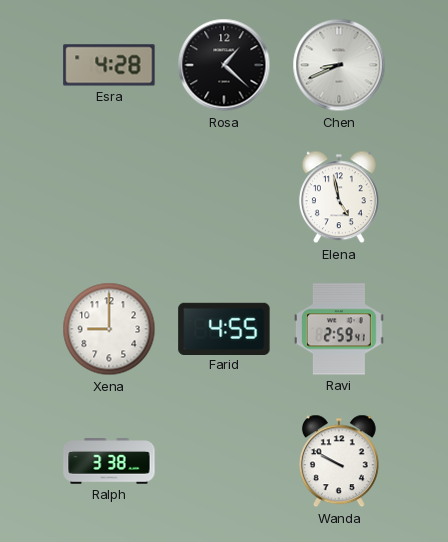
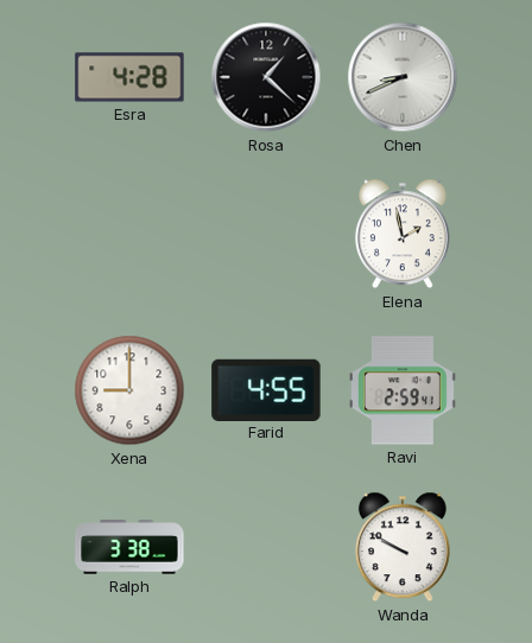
Elena: 4:58 -> 1:58 (403, 234)
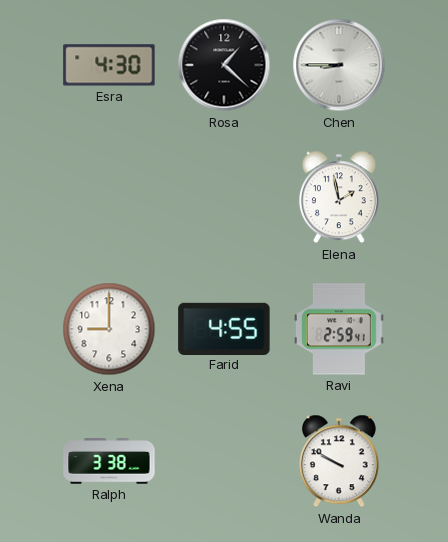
Esra: 4:28 -> 4:30 (109, 65)
Chen: 8:41 -> 8:45 (339, 65)
